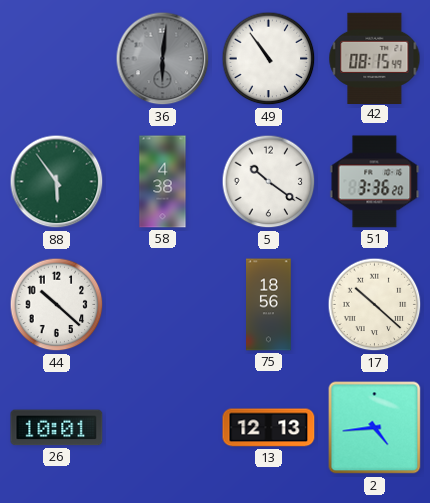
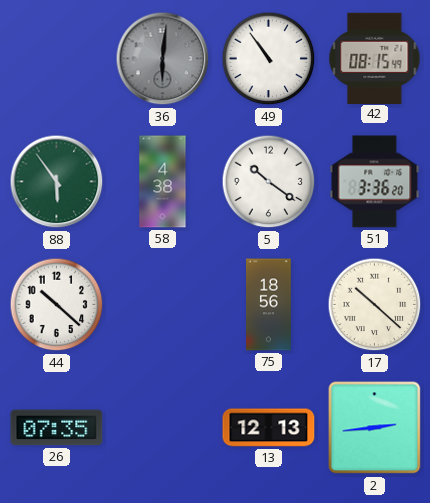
26: 10:01 -> 07:35 (57, 428)
2: 4:44 -> 2:44 (375, 428)
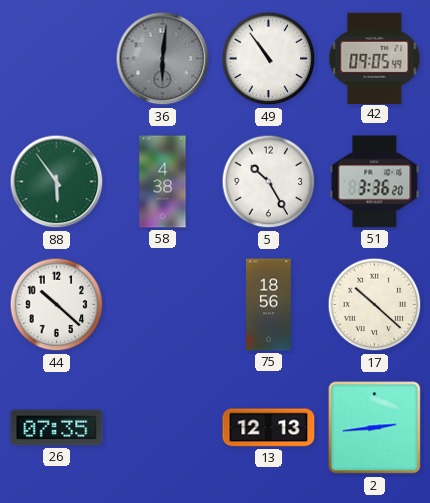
42: 08:15 -> 09:05 (375, 58)
5: 10:21 -> 10:25 (269, 182)
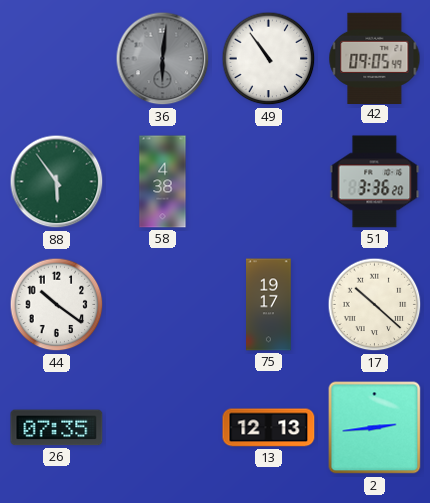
5: 10:25 -> none (269, 182)
44: 10:22 -> 10:21 (57, 305)
75: 18:56 -> 19:17 (269, 305)
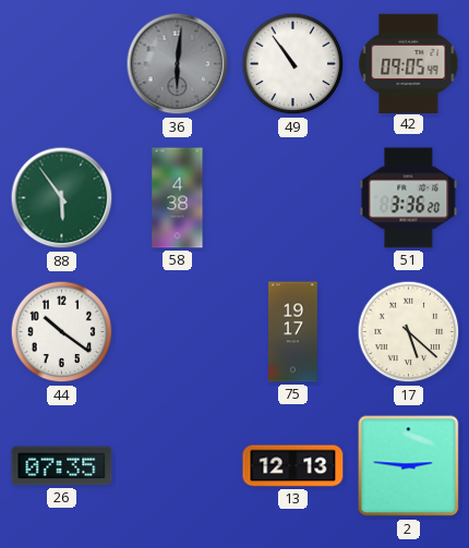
17: 10:22 -> 5:22 (409, 332)
2: 2:44 -> 2:46 (409, 466)
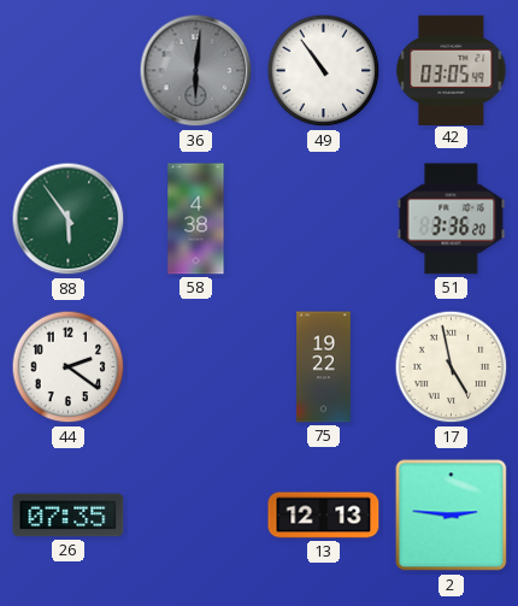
42: 09:05 -> 03:05 (452, 70)
44: 10:21 -> 2:21 (69, 367)
75: 19:17 -> 19:22 (324, 367)
17: 5:22 -> 4:58 (452, 367)
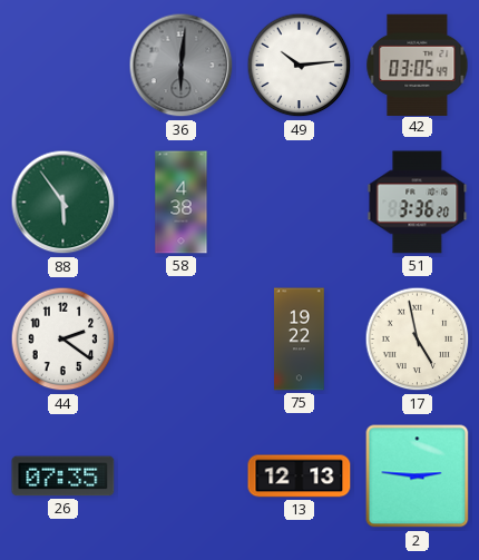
49: 10:54 -> 10:14 (300, 66)
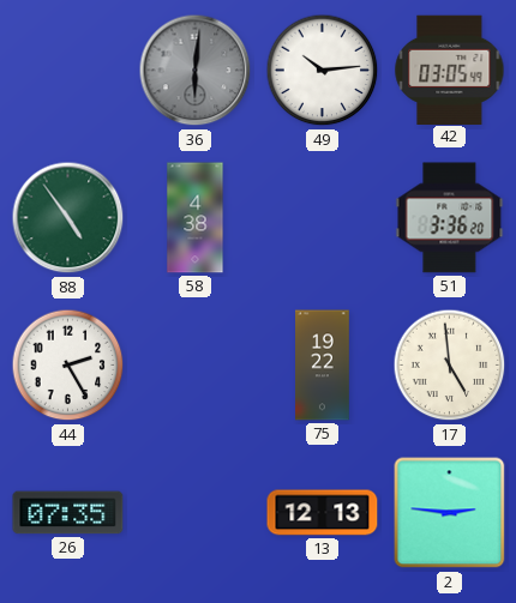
88: 5:54 -> 4:54 (68, 218)
44: 2:21 -> 2:25 (68, 366)
17: 4:58 -> 4:59 (450, 366)
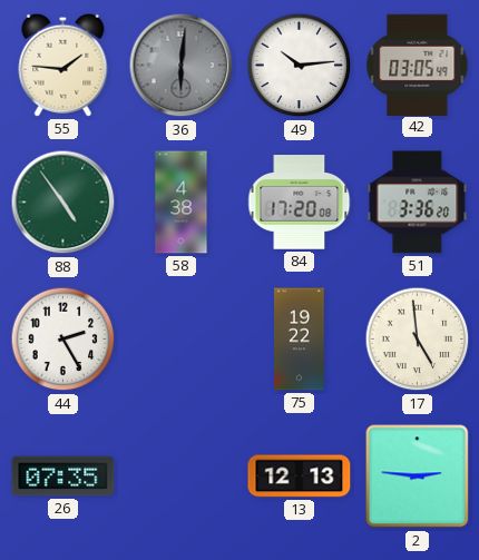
55: none -> 1:46 (63, 65)
84: none -> 17:20 (300, 203)
